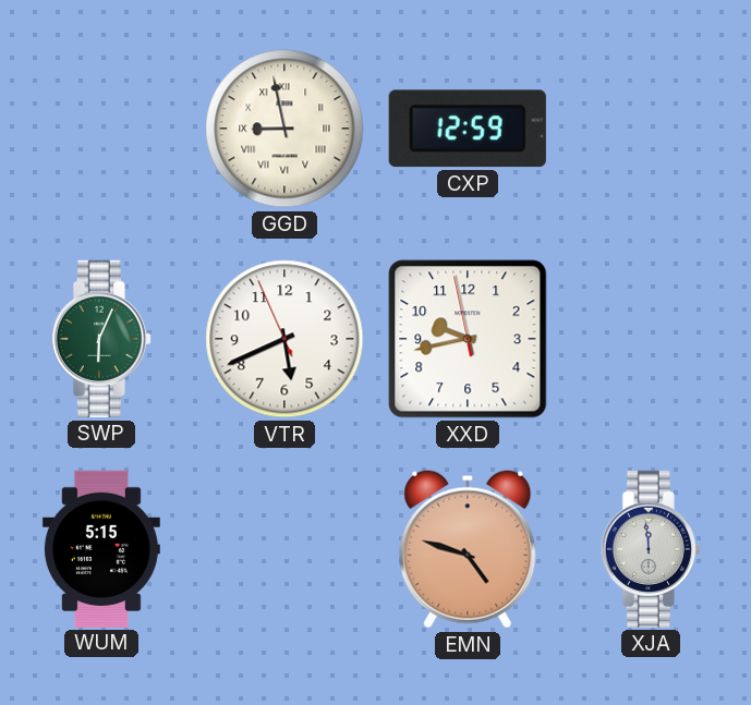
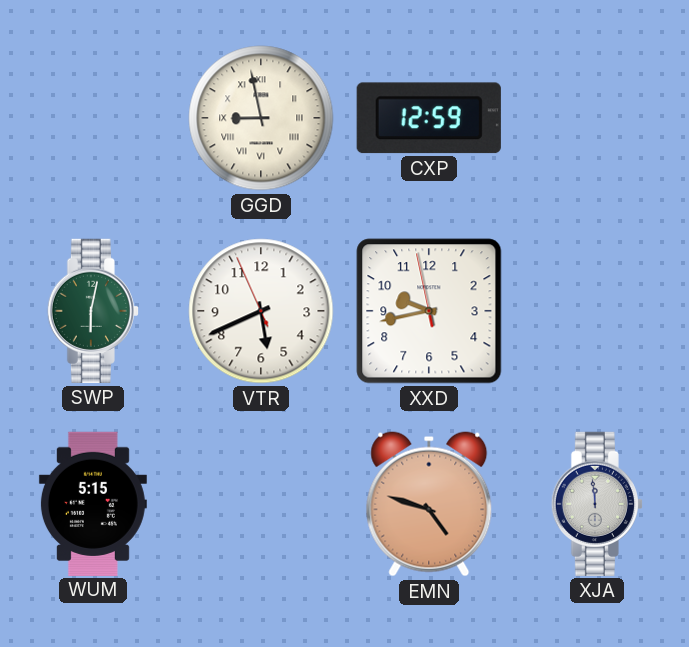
SWP: 6:04 -> 6:02 (93, 311)
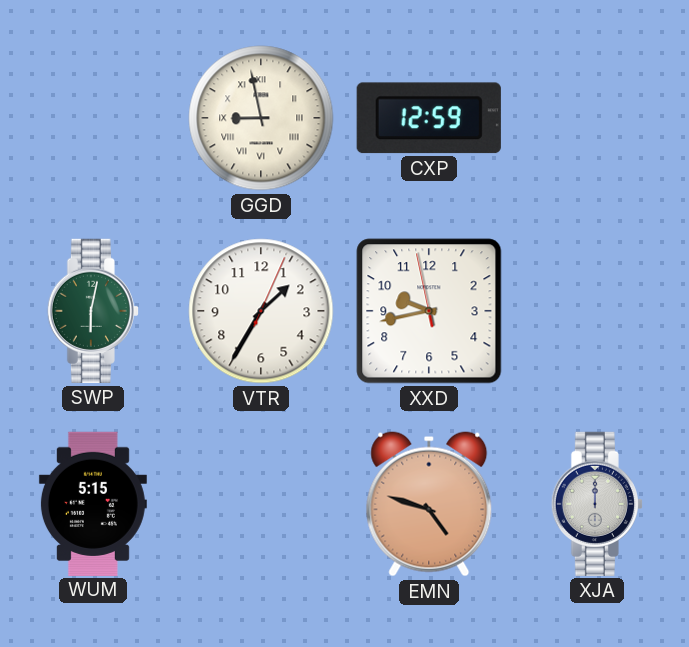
VTR: 5:40 -> 1:35 (261, 311)
XJA: 11:59 -> 12:00 (597, 504)
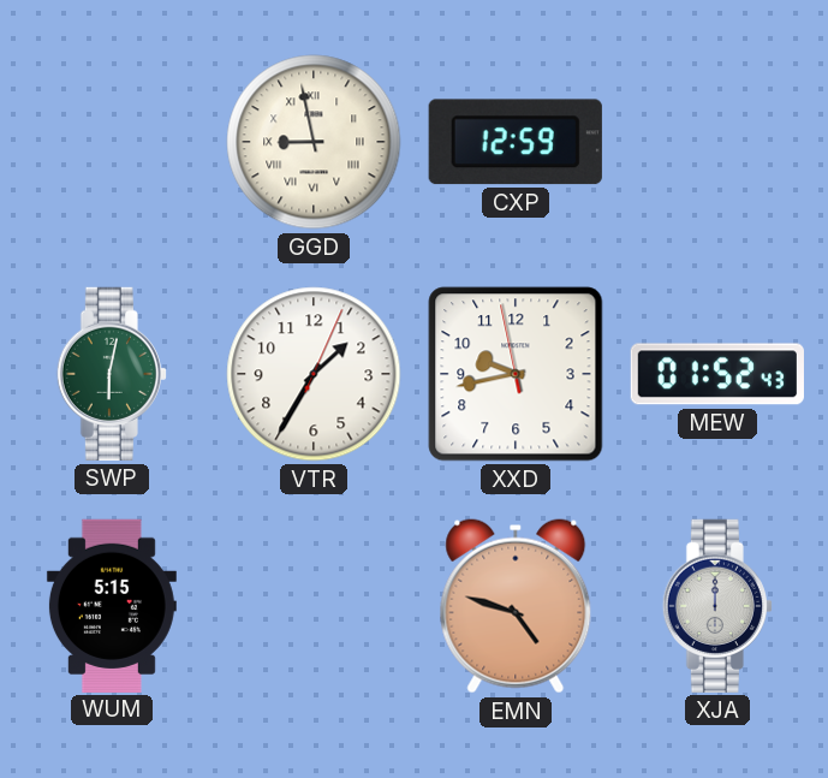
MEW: none -> 01:52 (717, 374)
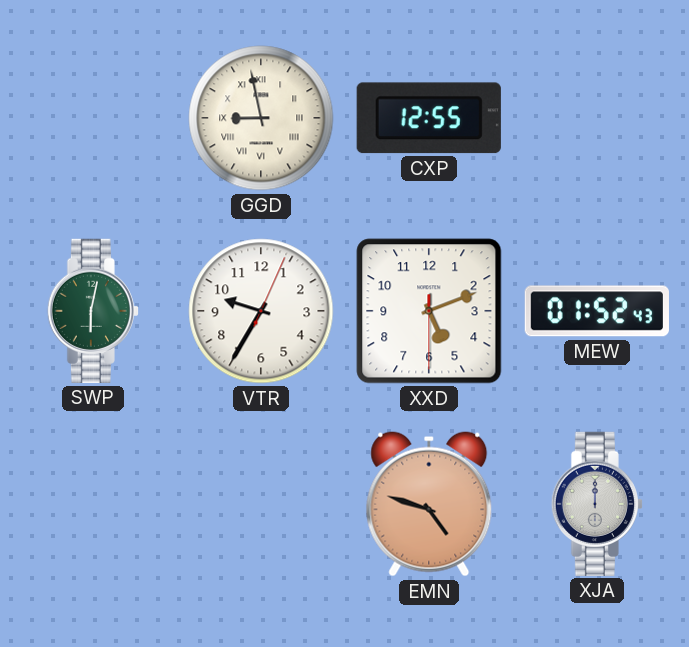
CXP: 12:59 -> 12:55 (429, 118)
VTR: 1:35 -> 9:35 (261, 311)
XXD: 9:42 -> 5:11 (429, 311)
WUM: 5:15 -> none (112, 605)
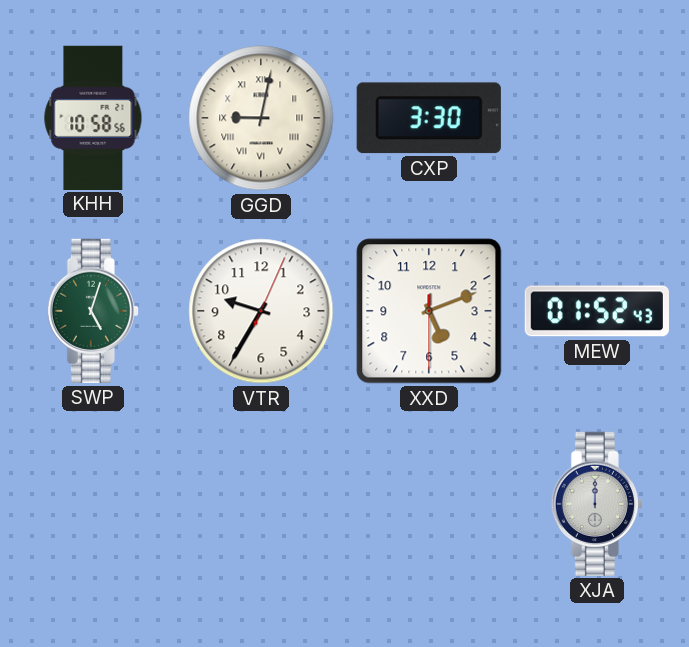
KHH: none -> 10:58 (93, 117)
GGD: 8:58 -> 9:02 (261, 118)
CXP: 12:55 -> 3:30 (429, 118)
SWP: 6:02 -> 5:03 (93, 311)
EMN: 4:48 -> none (429, 504)
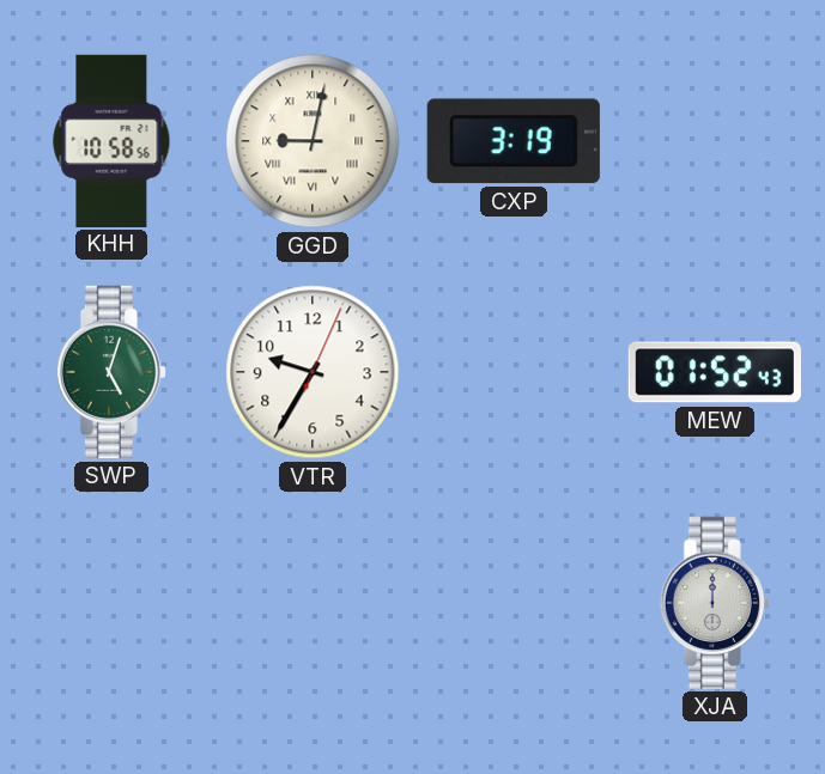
CXP: 3:30 -> 3:19 (514, 141)
XXD: 5:11 -> none (429, 311)
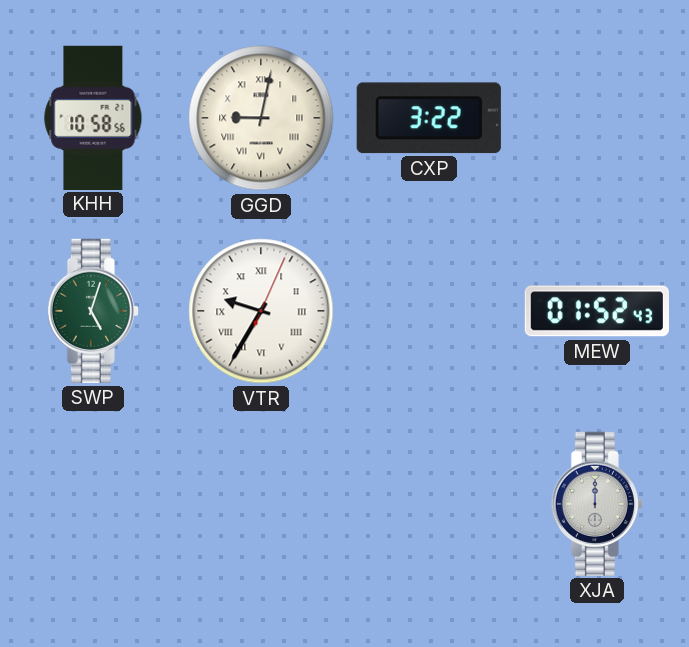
CXP: 3:19 -> 3:22 (429, 118)
VTR numerals: Arabic -> Roman (261, 311)
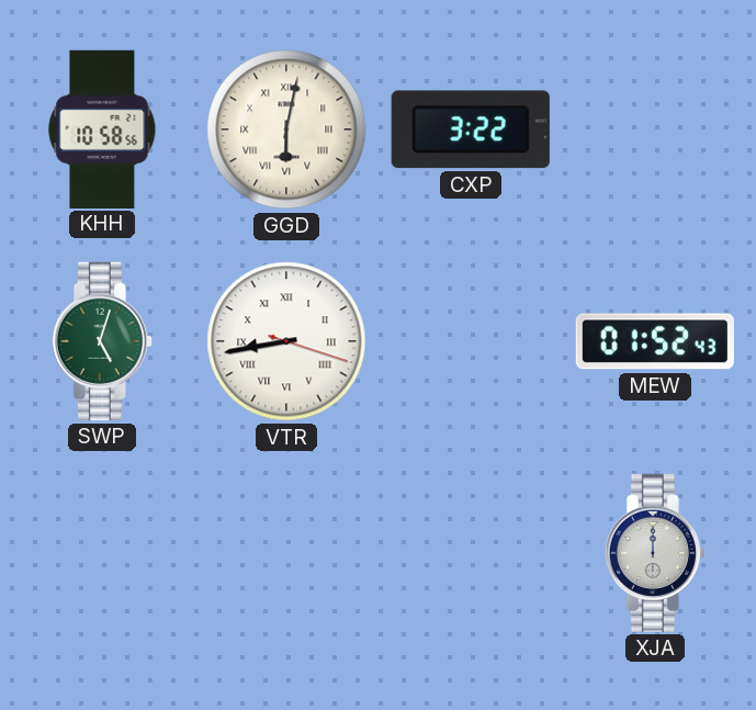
GGD: 9:02 -> 6:02 (286, 129)
VTR: 9:35 -> 8:43 (286, 341)
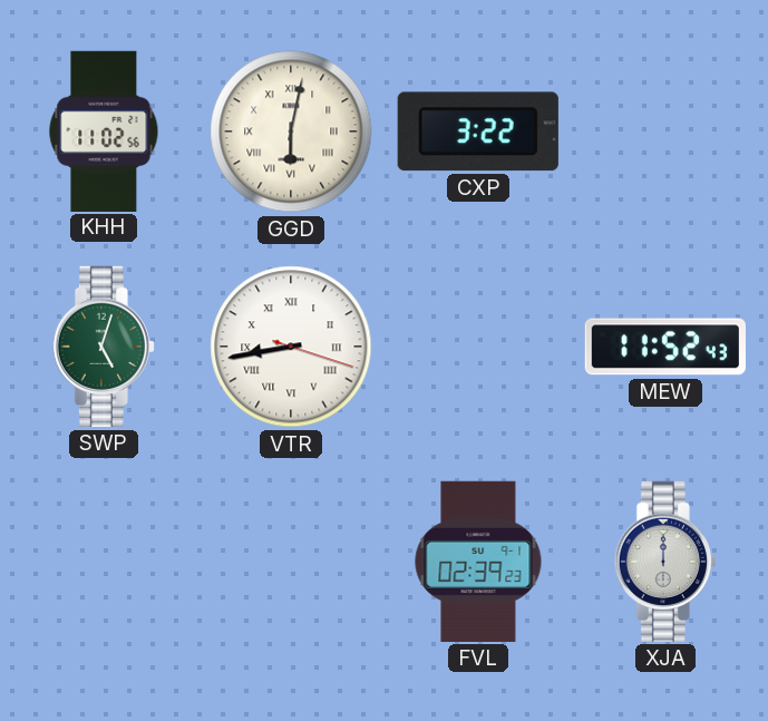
KHH: 10:58 -> 11:02 (104, 130)
MEW: 01:52 -> 11:52 (665, 347)
FVL: none -> 02:39 (478, 562)
